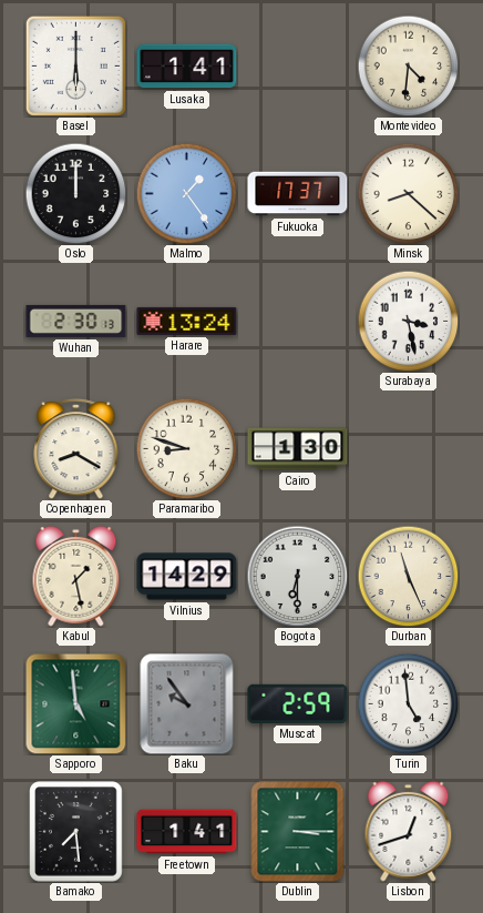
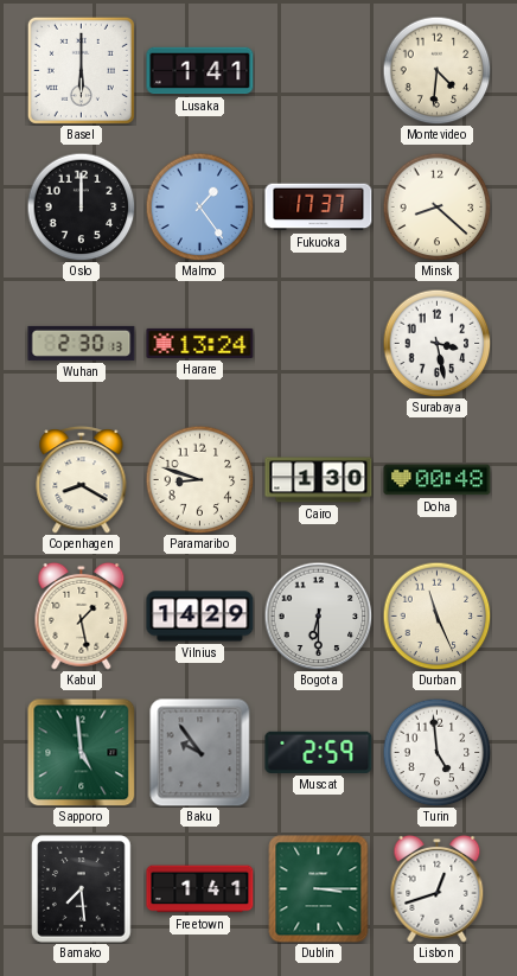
Doha: none -> 00:48 (438, 480)
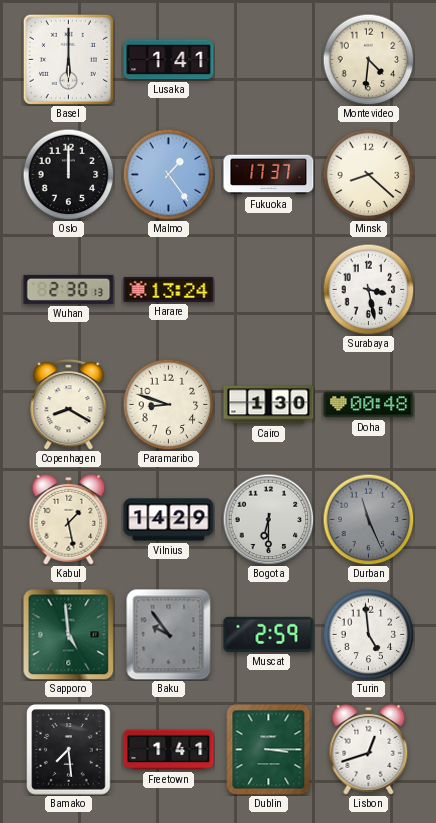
Durban dial: cream -> grey (368, 519)
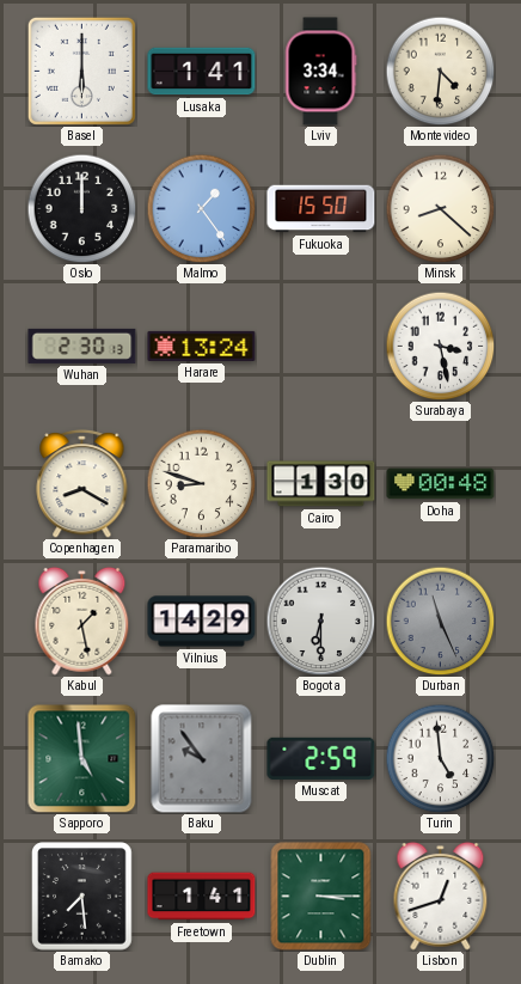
Lviv: none -> 3:34 (320, 72)
Fukuoka: 17:37 -> 15:50 (321, 209)
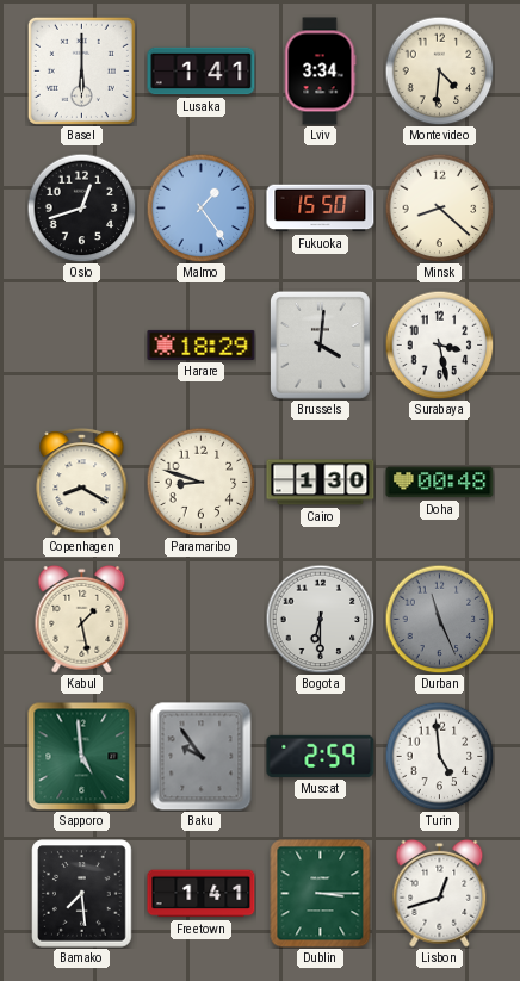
Oslo: 12:00 -> 12:42 (81, 207)
Wuhan: 2:30 -> none (82, 346)
Harare: 13:24 -> 18:29 (202, 344)
Brussels: none -> 4:01 (320, 344)
Vilnius: 14:29 -> none (202, 622)
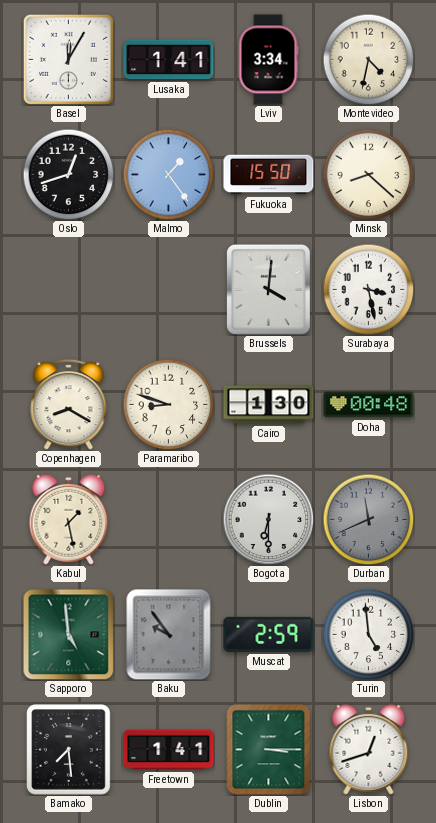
Basel: 6:00 -> 12:05 (68, 59)
Montevideo: 4:31 -> 4:32 (368, 59)
Harare: 18:29 -> none (202, 344)
Durban: 11:26 -> 11:41 (368, 519)
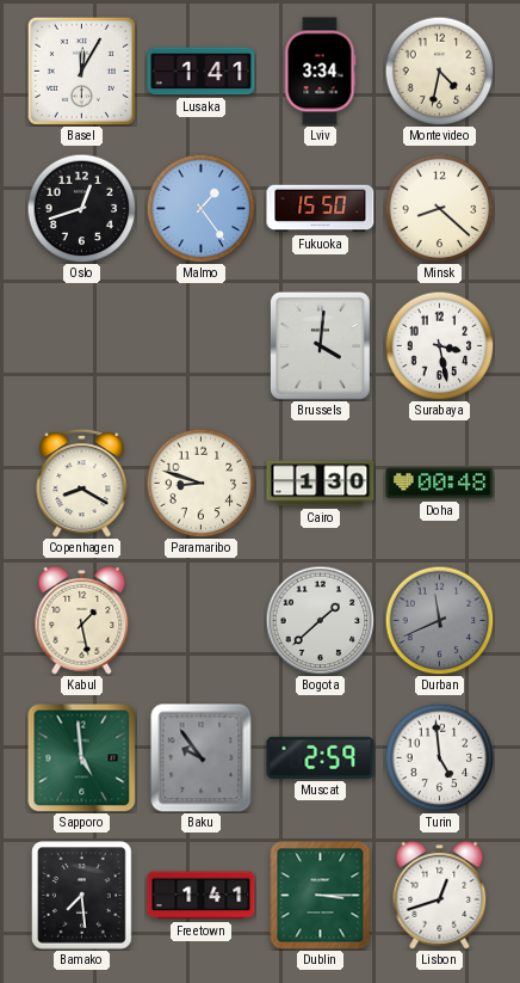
Bogota: 6:30 -> 1:38 (320, 620)
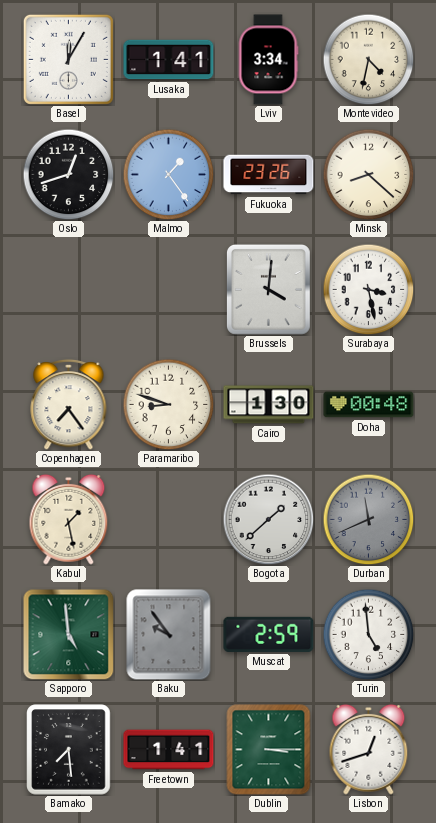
Fukuoka: 15:50 -> 23:26 (269, 175)
Copenhagen: 8:20 -> 7:24 (69, 404)
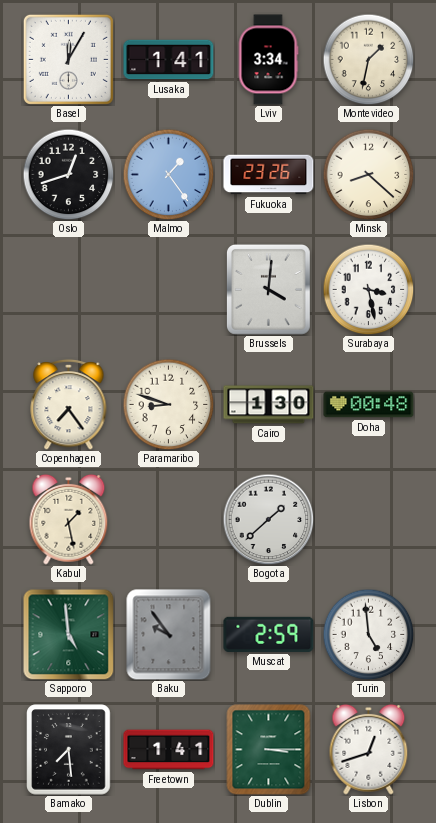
Montevideo: 4:32 -> 1:32 (368, 59)
Durban: 11:41 -> none (368, 519)
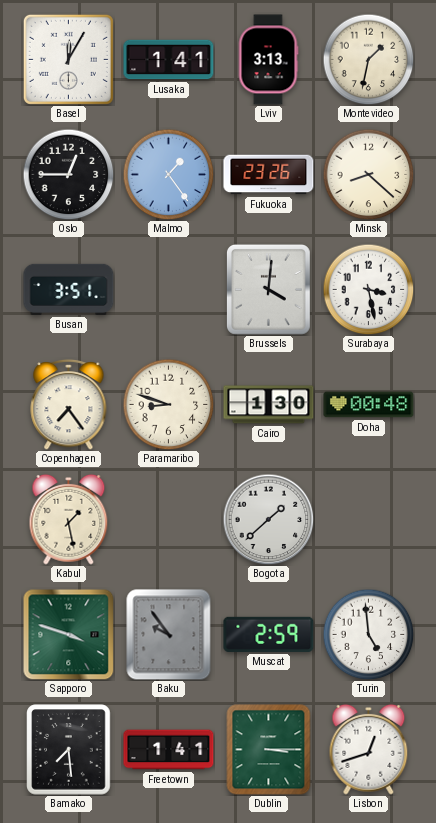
Lviv: 3:34 -> 3:13 (268, 60)
Oslo: 12:42 -> 12:45 (68, 174)
Busan: none -> 3:51 (69, 289)
Sapporo: 4:59 -> 3:48 (68, 634)
